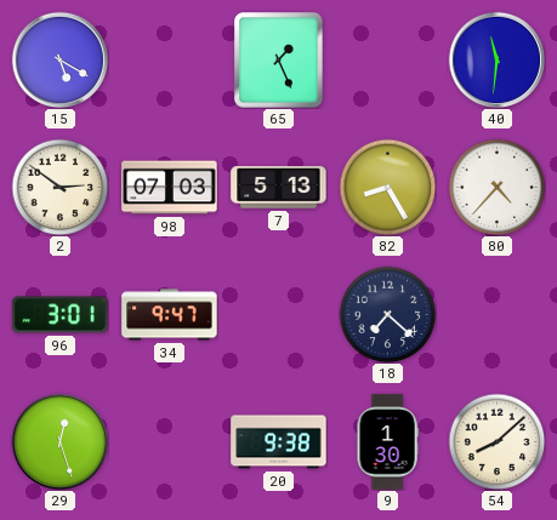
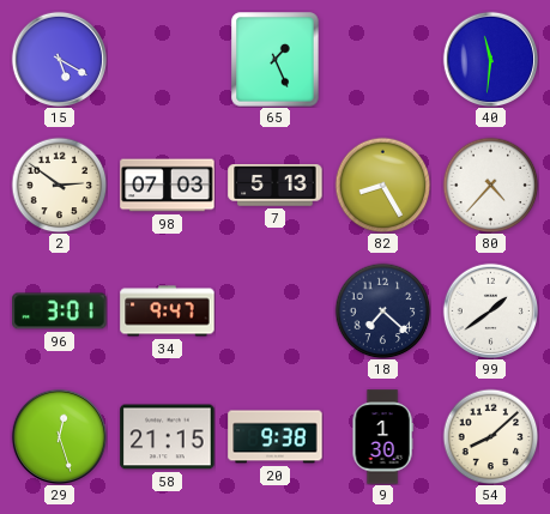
99: none -> 1:39 (490, 310)
58: none -> 21:15 (168, 437)
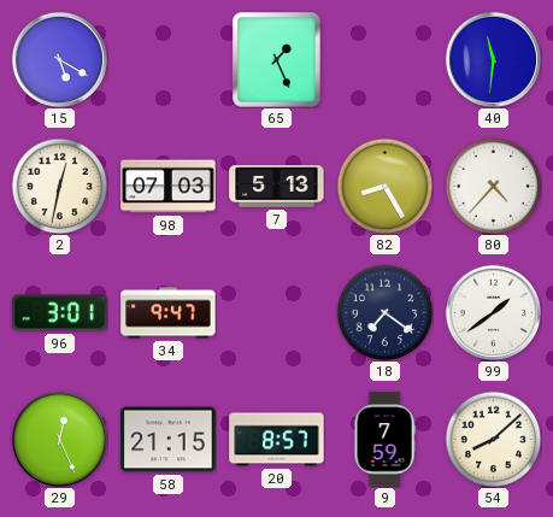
2: 2:51 -> 12:32 (59, 186)
18: 7:22 -> 7:21 (384, 312)
29: 12:27 -> 12:26 (59, 439)
20: 9:38 -> 8:57 (277, 440)
9: 1:30 -> 7:59 (384, 440)
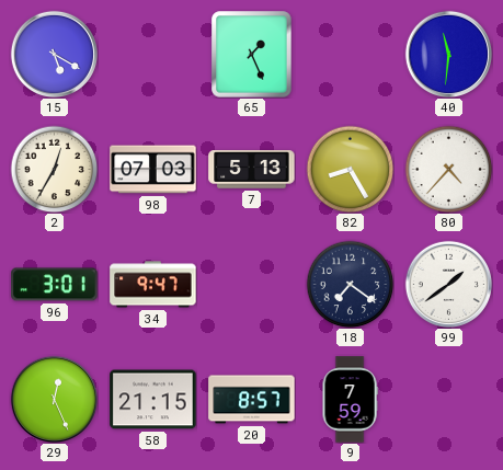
2: 12:32 -> 12:35 (54, 169)
54: 8:08 -> none (493, 439)
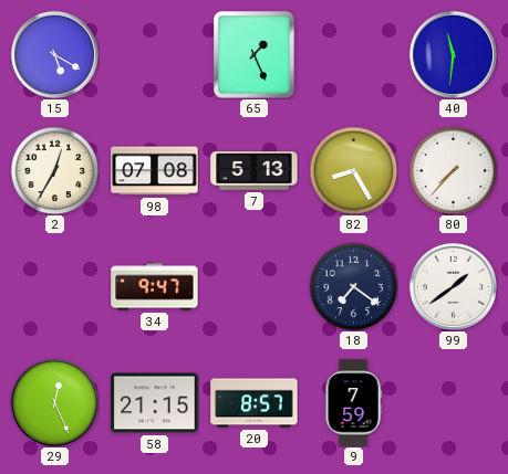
98: 07:03 -> 07:08 (155, 171)
80: 4:37 -> 7:37 (453, 170)
96: 3:01 -> none (55, 285)
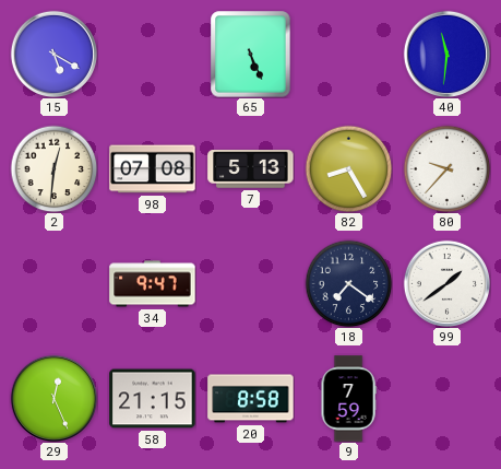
65: 1:26 -> 5:26 (251, 55)
2: 12:35 -> 12:31 (53, 168)
80: 7:37 -> 9:37 (446, 168)
20: 8:57 -> 8:58 (251, 399)
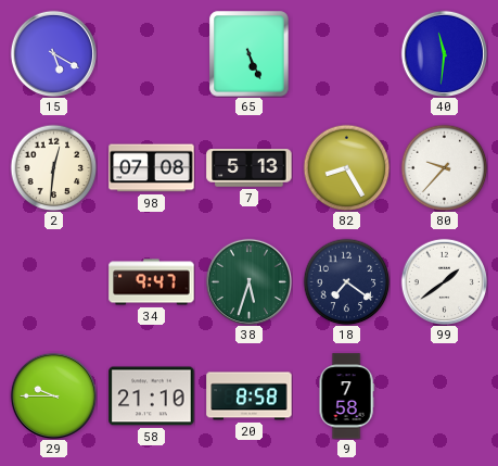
38: none -> 5:33 (248, 281)
29: 12:26 -> 9:45 (53, 395)
58: 21:15 -> 21:10 (152, 396)
9: 7:59 -> 7:58 (346, 396)
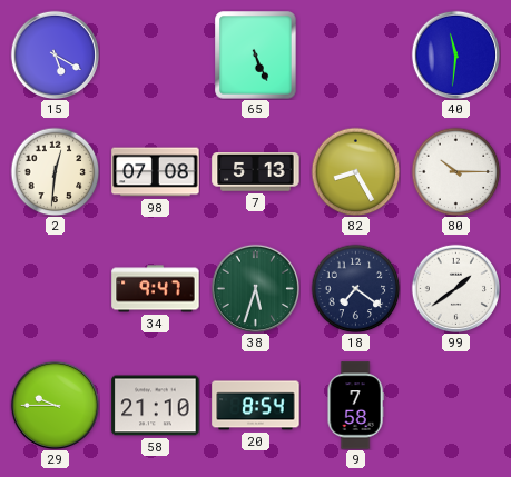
80: 9:37 -> 10:15 (455, 171)
20: 8:58 -> 8:54 (256, 406)
